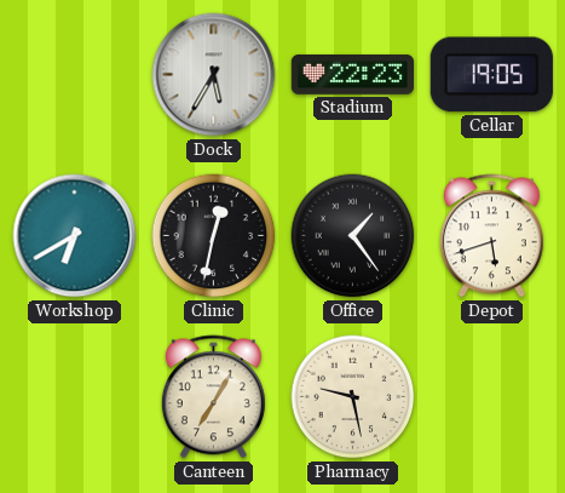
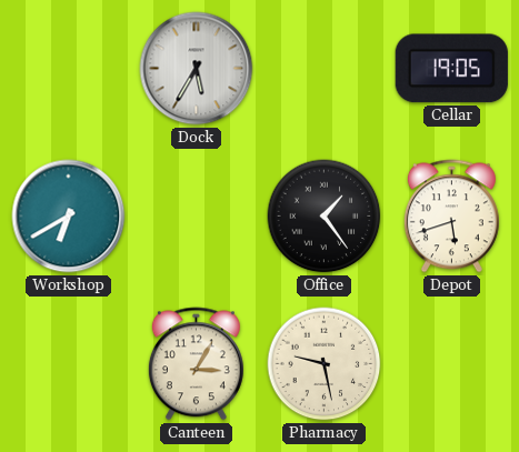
Stadium: 22:23 -> none (352, 74)
Clinic: 12:32 -> none (214, 236)
Canteen: 7:05 -> 3:05 (196, 364)
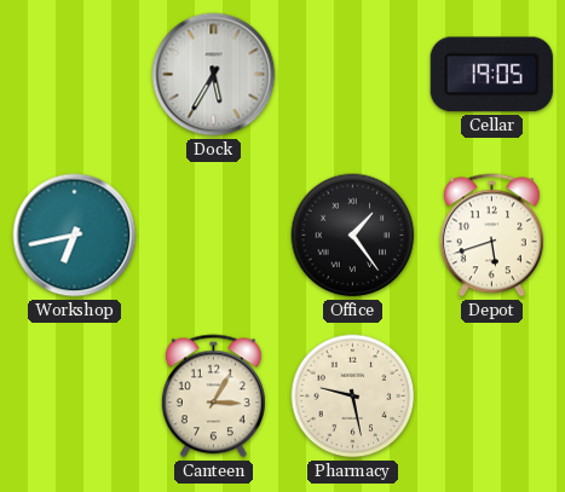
Workshop: 6:40 -> 6:43 (75, 236)
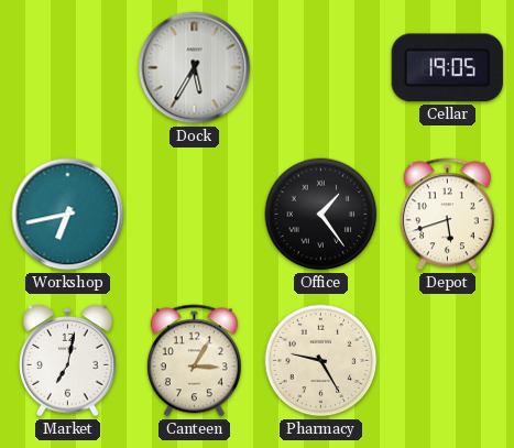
Market: none -> 7:02 (68, 361)
Pharmacy: 9:28 -> 9:25 (321, 361)
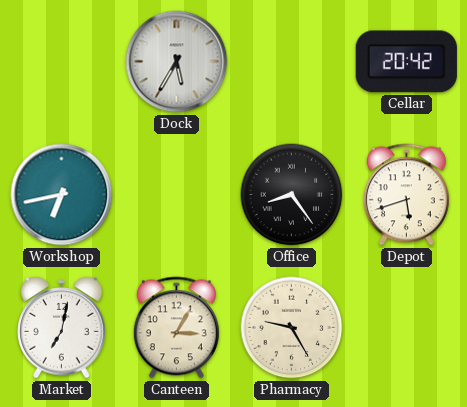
Cellar: 19:05 -> 20:42 (406, 62)
Office: 1:24 -> 8:24 (292, 195)
